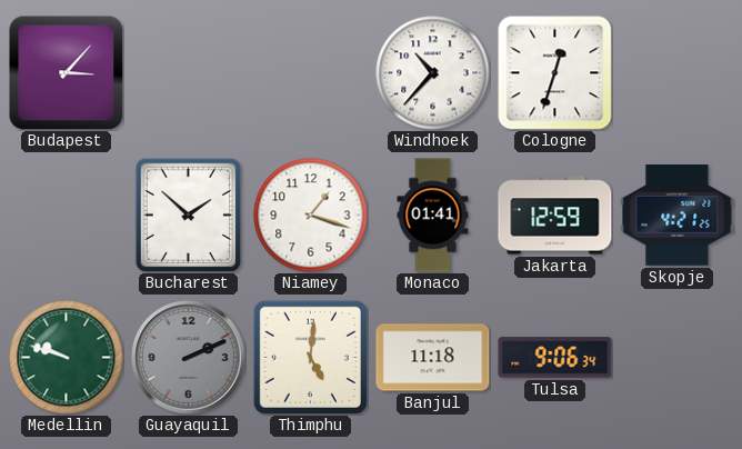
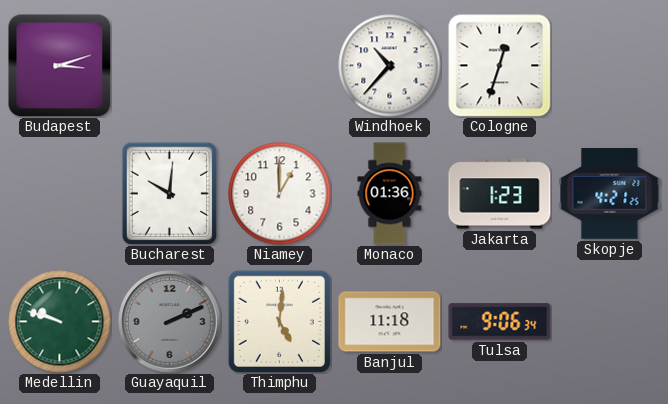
Budapest: 3:07 -> 3:12 (59, 65)
Bucharest: 1:52 -> 10:01 (170, 193)
Niamey: 1:18 -> 1:00 (280, 194)
Monaco: 01:41 -> 01:36 (390, 194)
Jakarta: 12:59 -> 1:23 (500, 194)
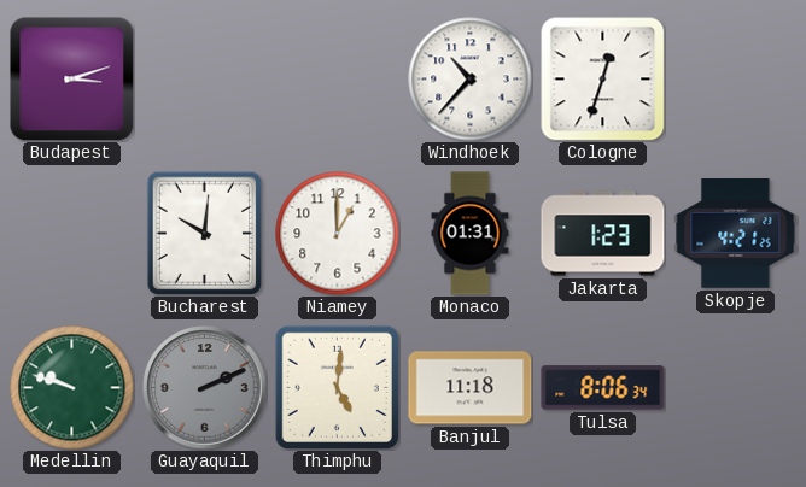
Monaco: 01:36 -> 01:31 (471, 234)
Tulsa: 9:06 -> 8:06 (603, 388)
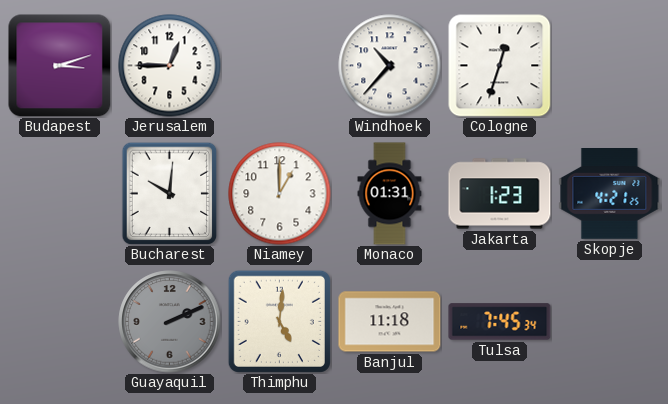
Jerusalem: none -> 12:45 (170, 66)
Medellin: 9:48 -> none (72, 388)
Tulsa: 8:06 -> 7:45 (500, 322)
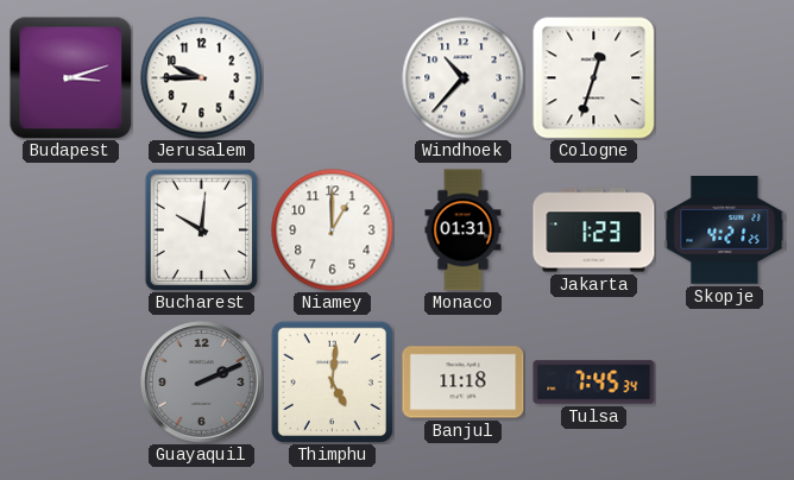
Jerusalem: 12:45 -> 9:45 (202, 78)
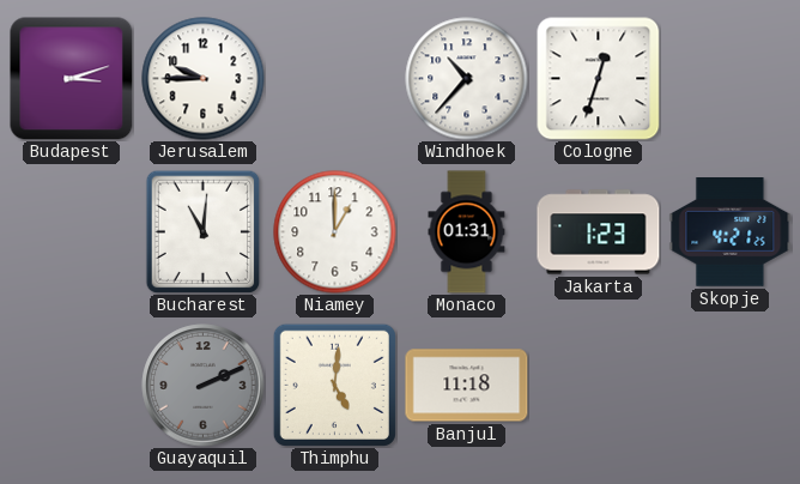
Bucharest: 10:01 -> 11:01 (204, 231)
Tulsa: 7:45 -> none (594, 383)
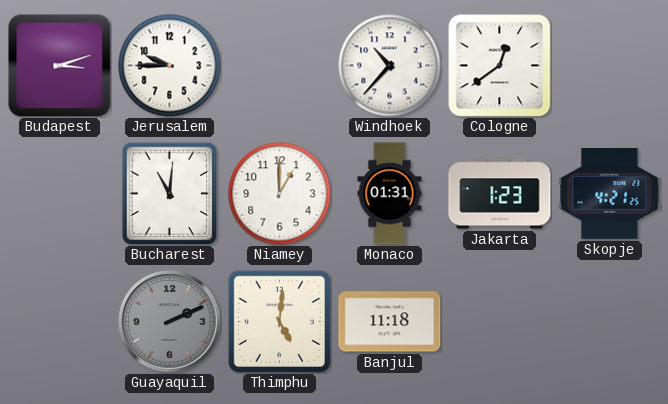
Cologne: 12:33 -> 12:39 (499, 65)
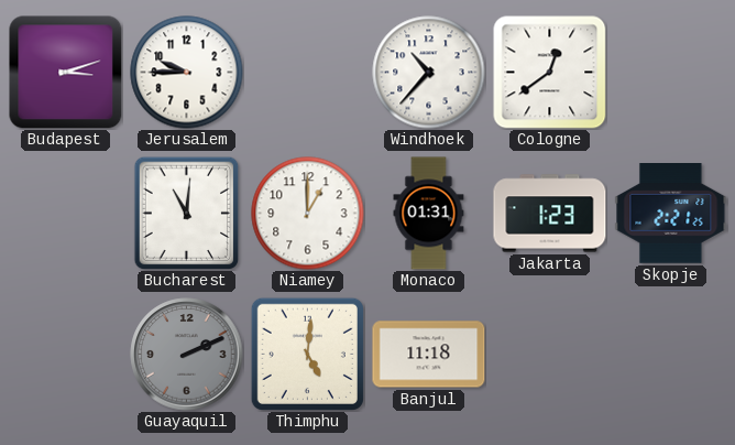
Skopje: 4:21 -> 2:21 (671, 214)
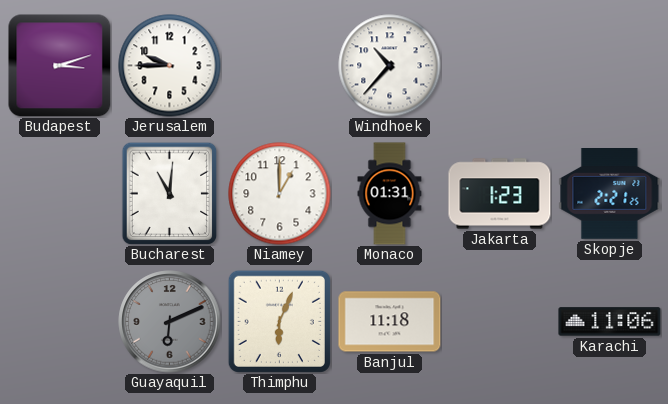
Cologne: 12:39 -> none (549, 72)
Guayaquil: 2:11 -> 6:11 (170, 322)
Thimphu: 5:01 -> 6:04 (279, 321)
Karachi: none -> 11:06 (610, 322)
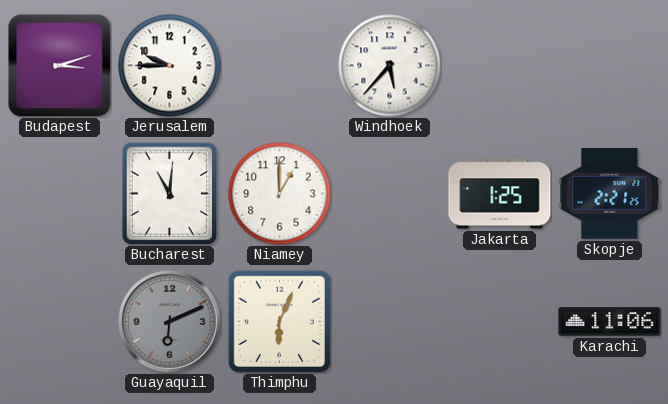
Windhoek: 10:37 -> 5:37 (390, 66)
Monaco: 01:31 -> none (390, 194)
Jakarta: 1:23 -> 1:25 (500, 194)
Banjul: 11:18 -> none (390, 322)
